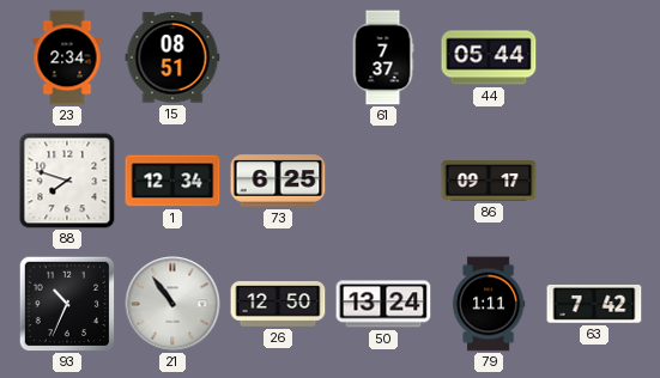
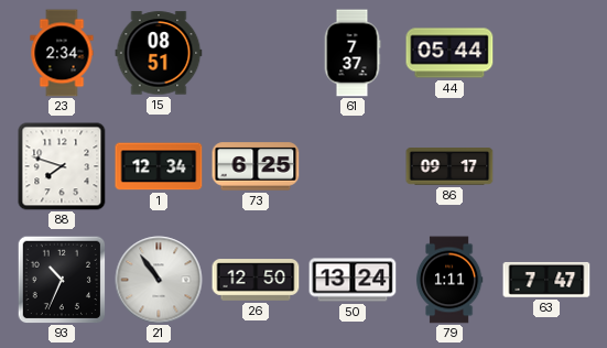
63: 7:42 -> 7:47 (546, 280)
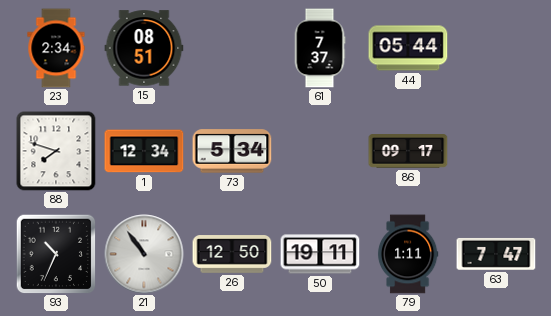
73: 6:25 -> 5:34 (232, 151)
50: 13:24 -> 19:11 (320, 254)
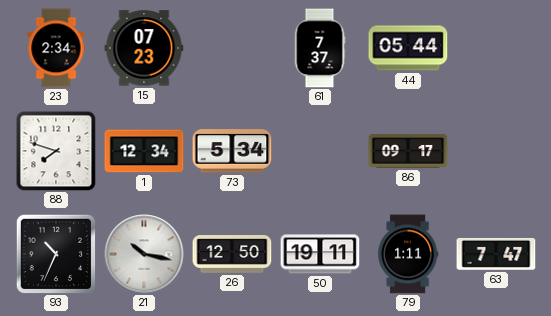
15: 08:51 -> 07:23 (144, 48)
21: 10:54 -> 10:17 (144, 254)
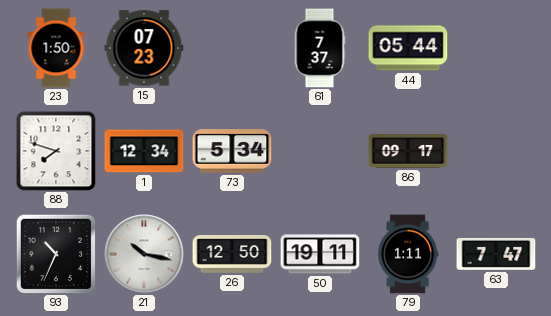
23: 2:34 -> 1:50 (56, 48)
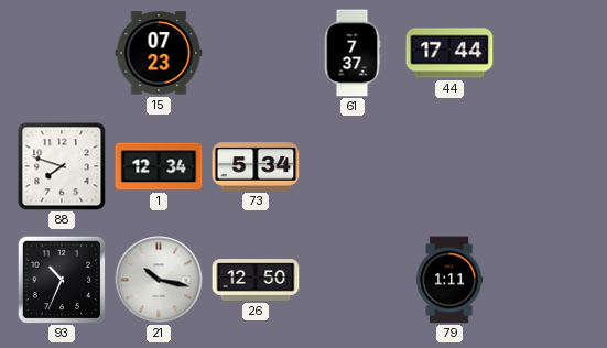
23: 1:50 -> none (56, 48)
44: 05:44 -> 17:44 (449, 53)
86: 09:17 -> none (408, 151)
50: 19:11 -> none (320, 254)
63: 7:47 -> none (496, 254)
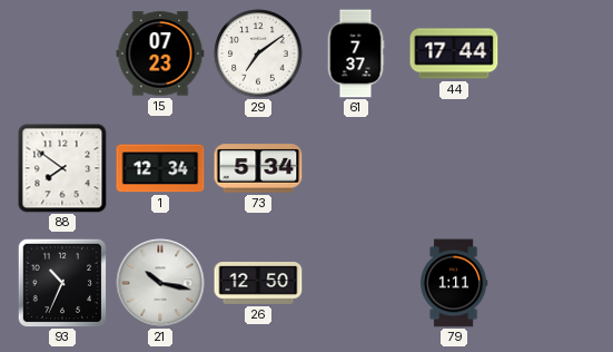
29: none -> 7:09 (258, 53)
88: 7:48 -> 7:51 (62, 168)
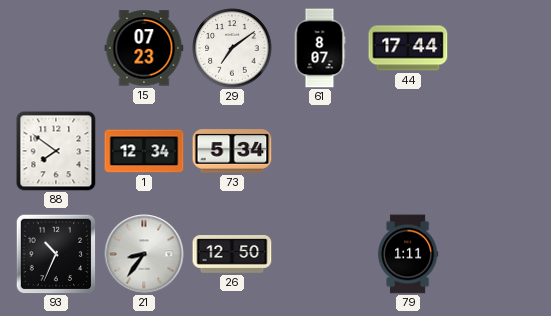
61: 7:37 -> 8:07 (320, 48)
21: 10:17 -> 8:36 (144, 254)
